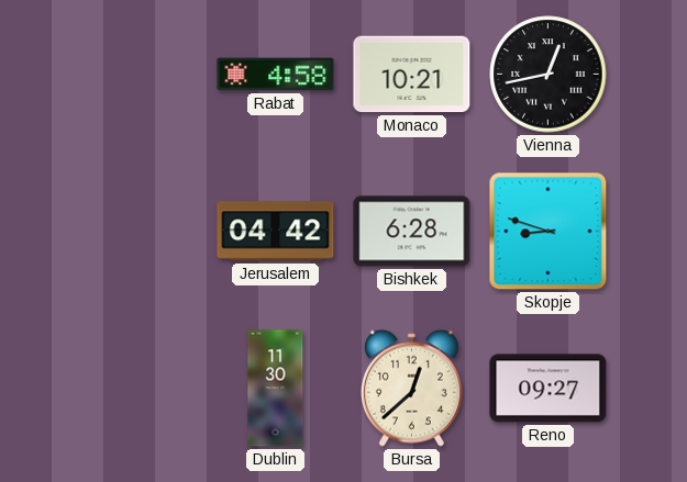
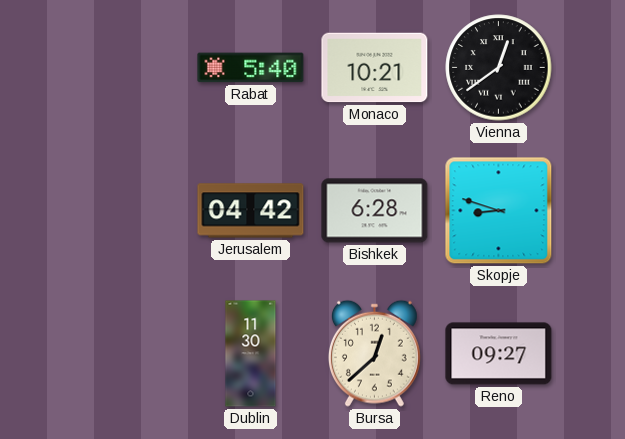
Rabat: 4:58 -> 5:40 (251, 68)
Vienna: 12:43 -> 12:39 (499, 68)
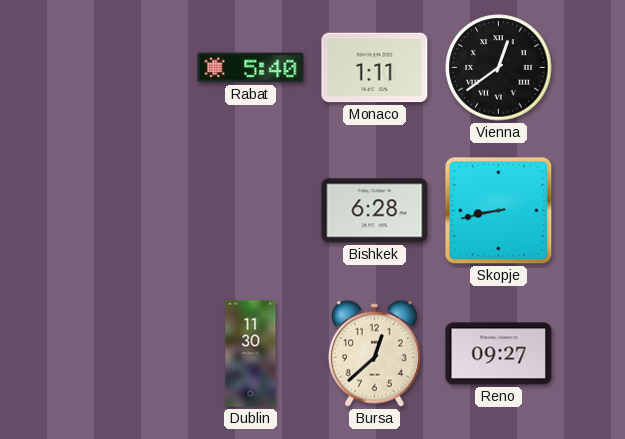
Monaco: 10:21 -> 1:11 (375, 68)
Jerusalem: 04:42 -> none (251, 211)
Skopje: 8:48 -> 8:43 (499, 211)
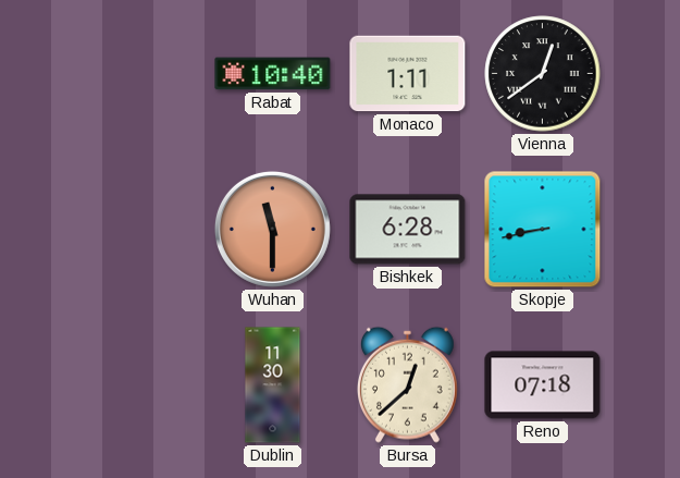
Rabat: 5:40 -> 10:40 (273, 74)
Wuhan: none -> 11:30 (272, 229)
Reno: 09:27 -> 07:18 (543, 385)
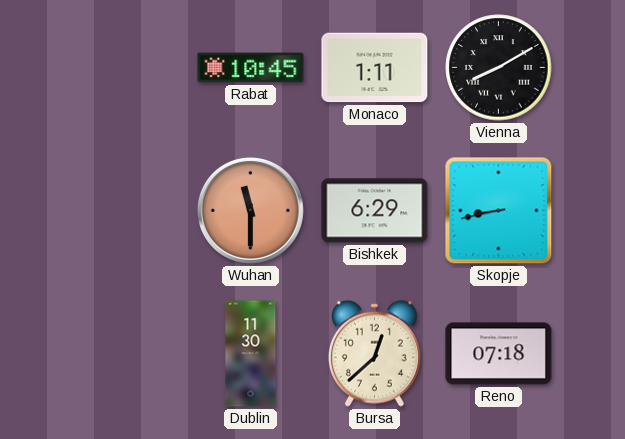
Rabat: 10:40 -> 10:45 (251, 68)
Vienna: 12:39 -> 8:10 (499, 68)
Bishkek: 6:28 -> 6:29 (375, 211)
